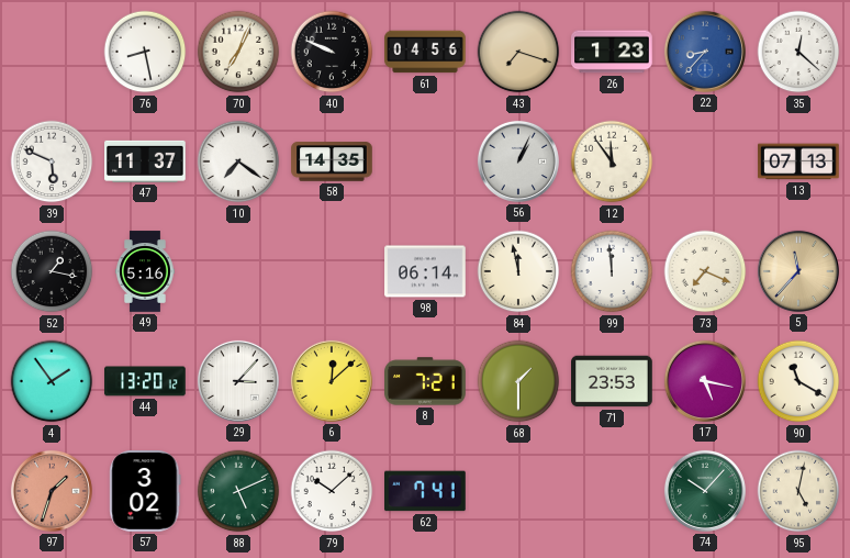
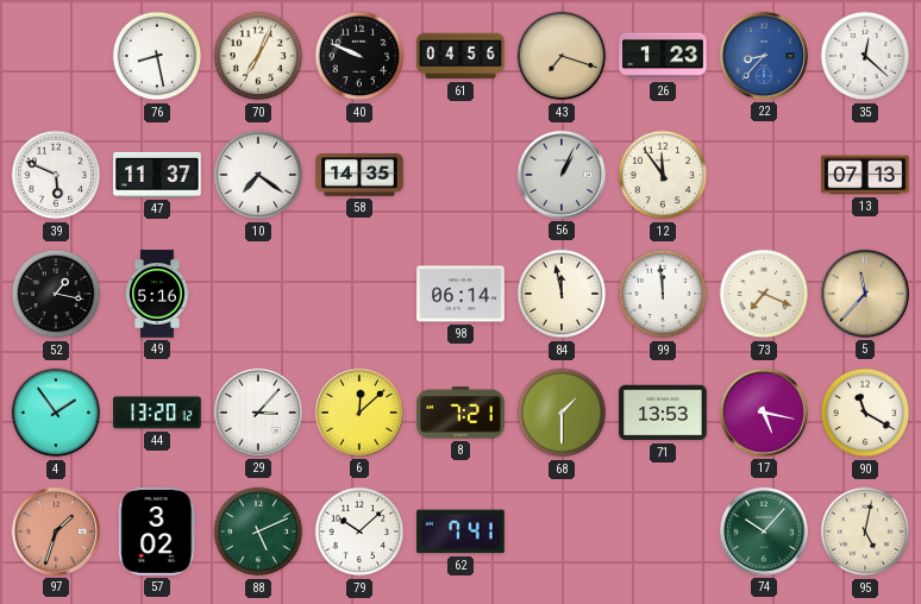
71: 23:53 -> 13:53 (663, 413)
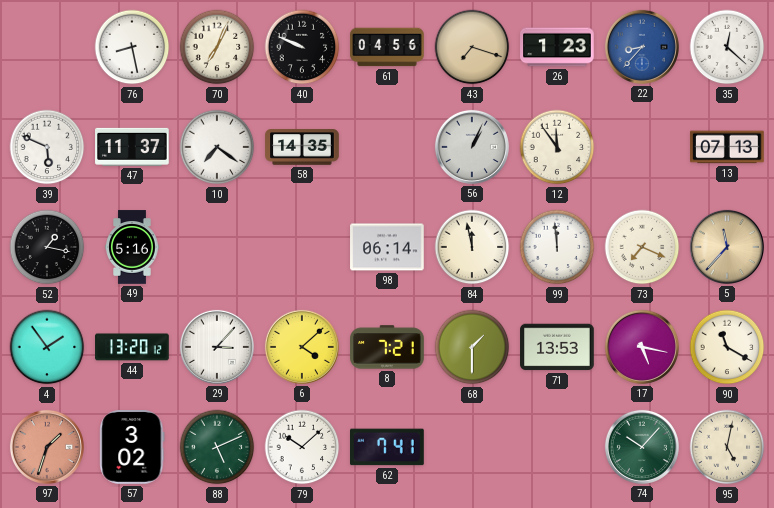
6: 12:08 -> 4:08 (302, 347)
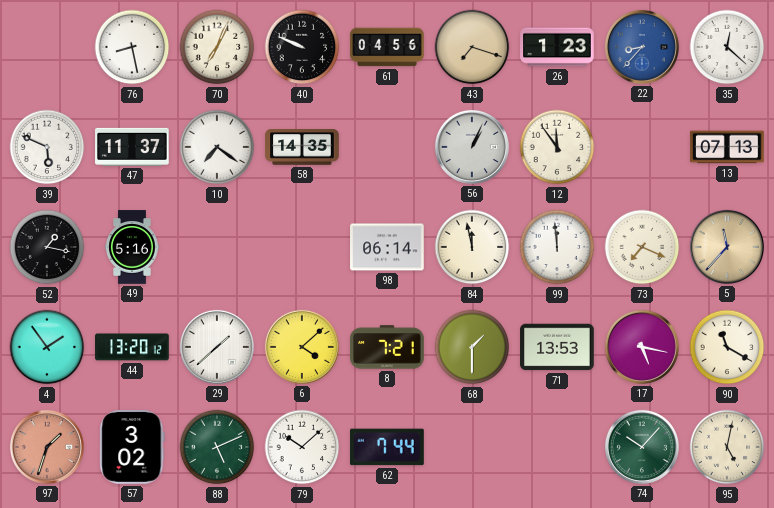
29: 3:07 -> 1:38 (217, 347)
62: 7:41 -> 7:44 (387, 447)
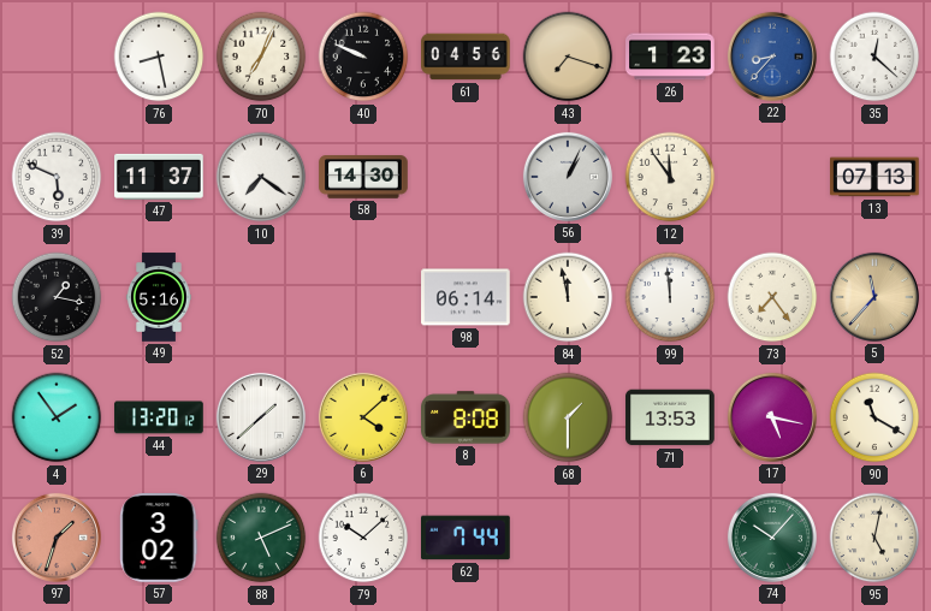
58: 14:35 -> 14:30 (363, 177)
73: 7:19 -> 7:24 (772, 297)
8: 7:21 -> 8:08 (465, 417)
